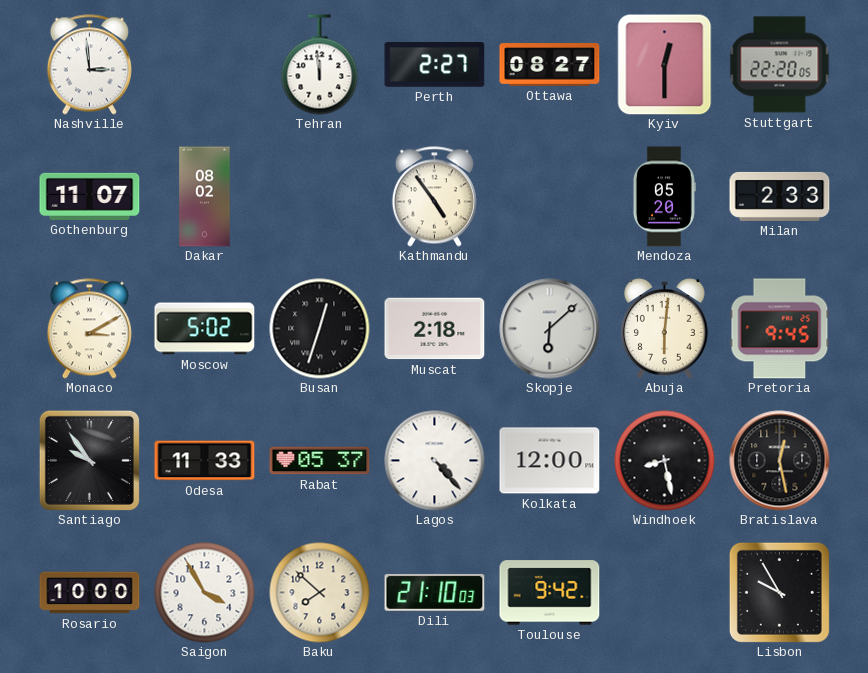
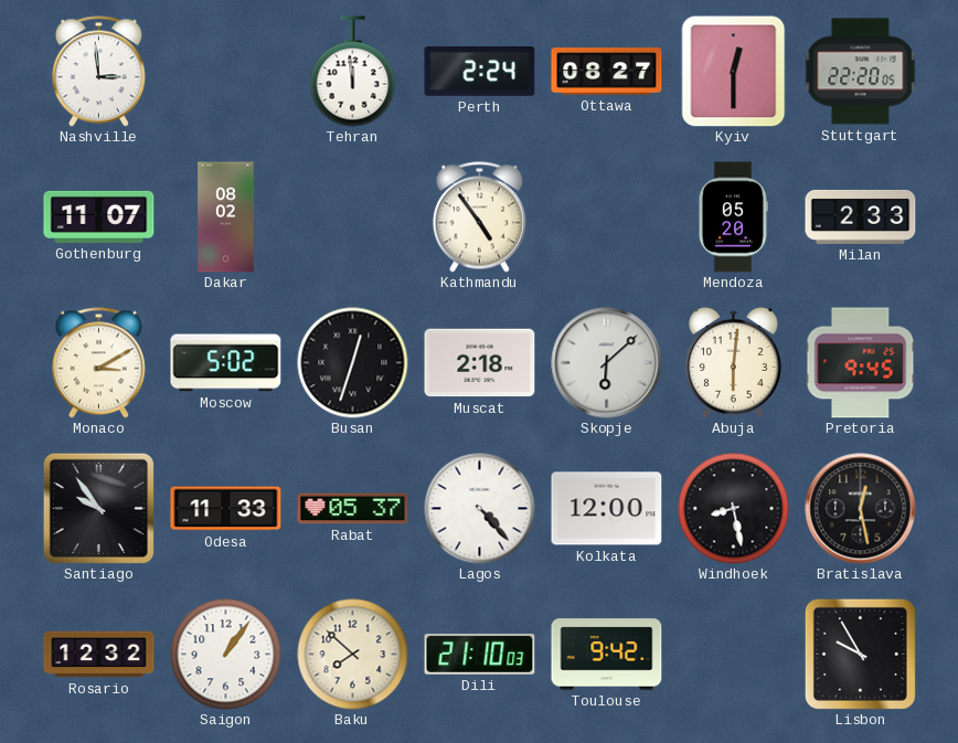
Perth: 2:27 -> 2:24 (480, 72)
Rosario: 10:00 -> 12:32 (99, 655)
Saigon: 3:55 -> 1:06 (226, 655)
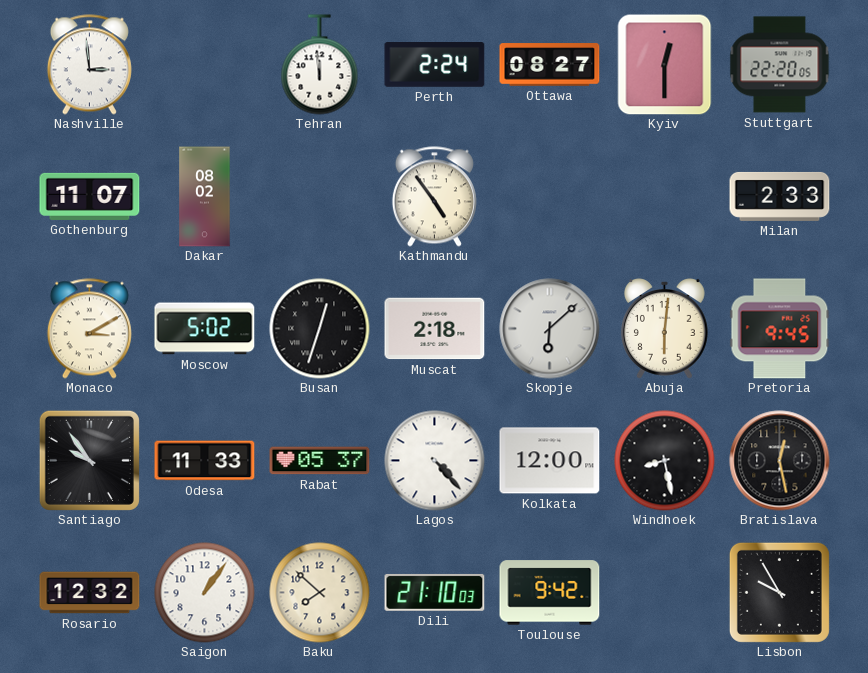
Mendoza: 05:20 -> none (733, 217)
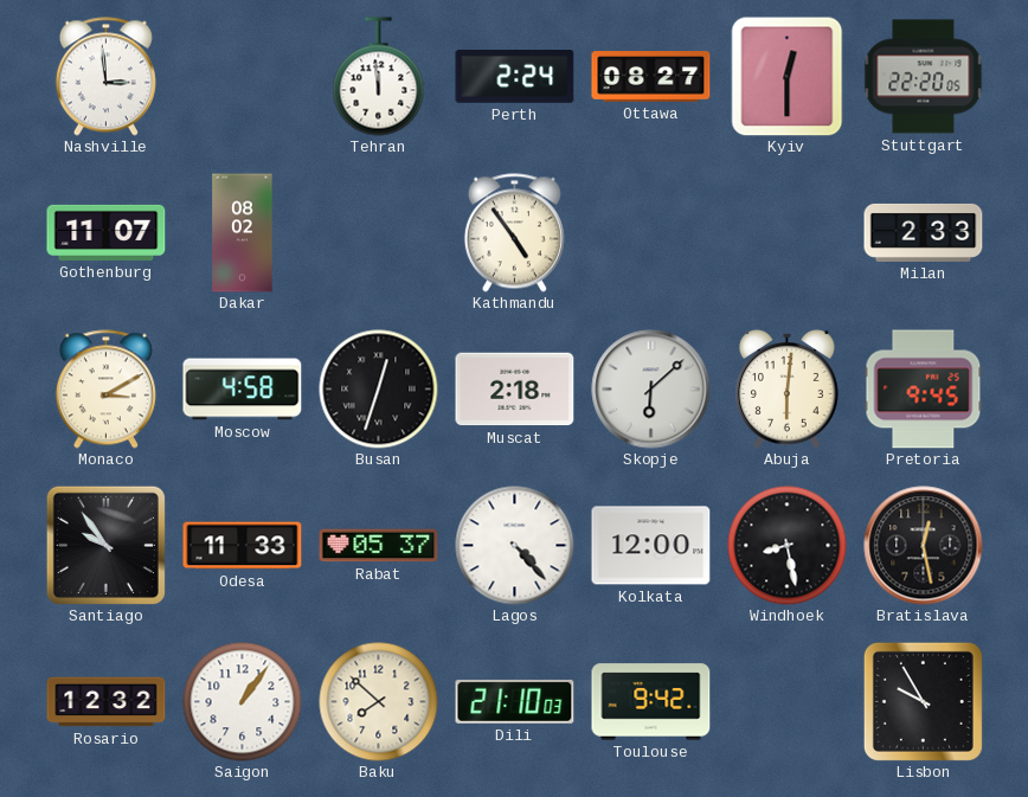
Moscow: 5:02 -> 4:58 (243, 390)
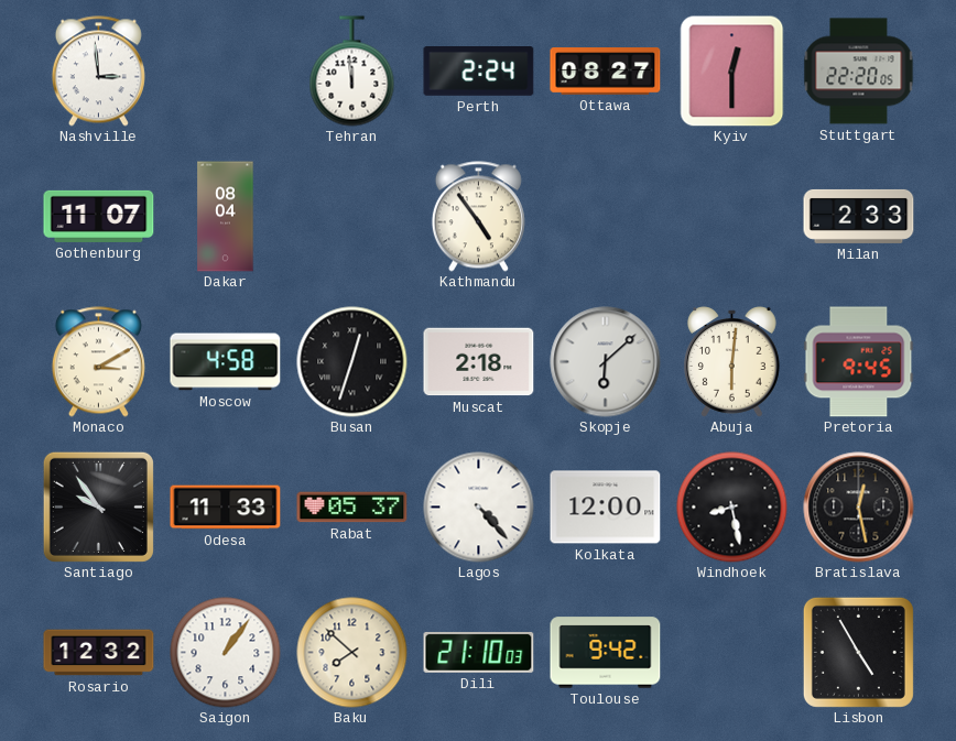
Dakar: 08:02 -> 08:04 (226, 217)
Lisbon: 9:55 -> 4:55 (858, 652)
